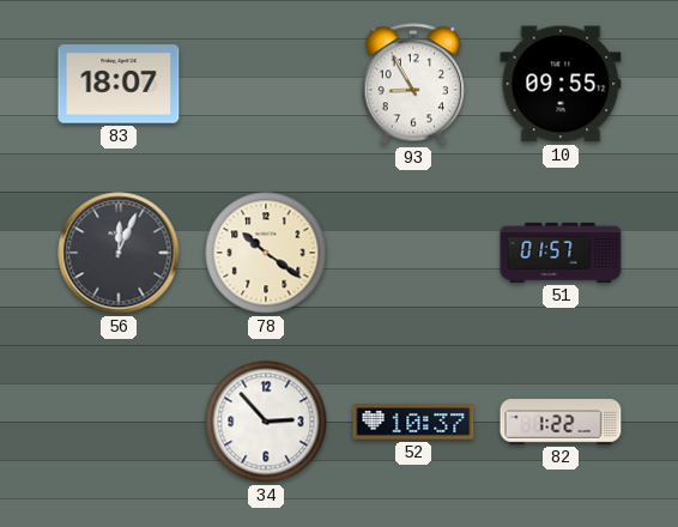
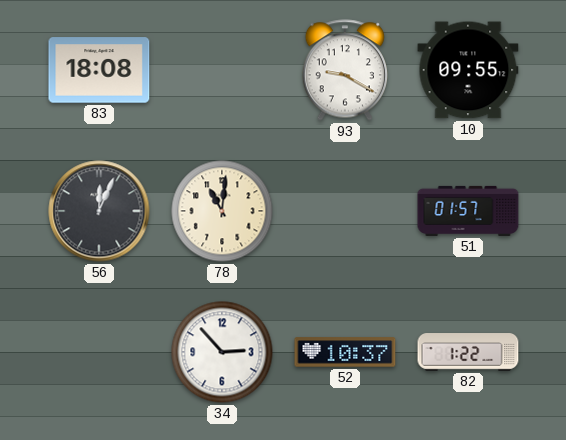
83: 18:07 -> 18:08 (99, 70)
93: 8:55 -> 9:20 (344, 70)
78: 10:21 -> 11:01 (222, 211)
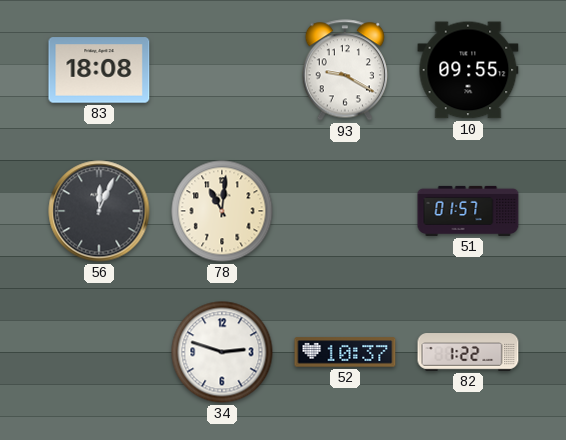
34: 2:53 -> 2:48 (222, 352)
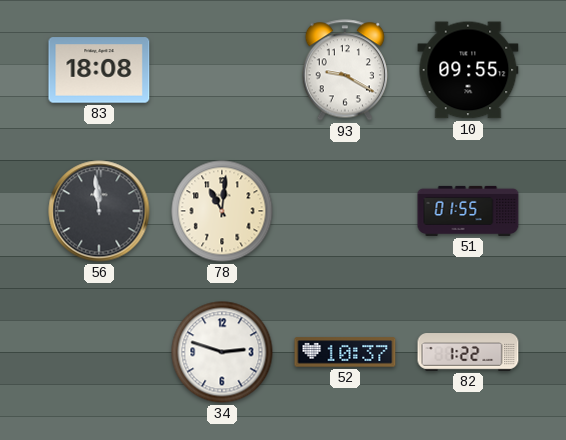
56: 12:04 -> 11:59 (99, 211)
51: 01:57 -> 01:55 (468, 211)
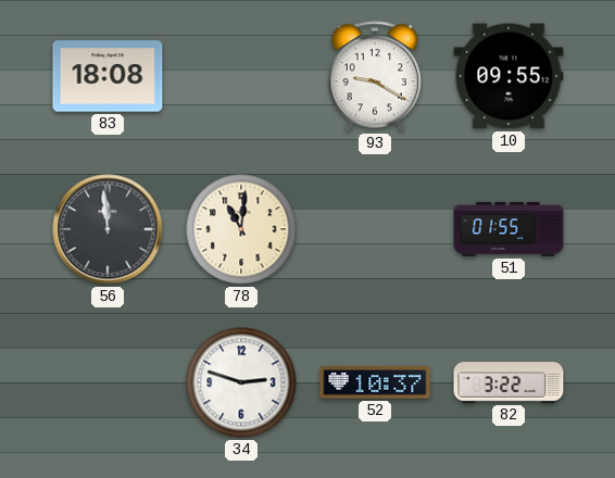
82: 1:22 -> 3:22 (509, 382)
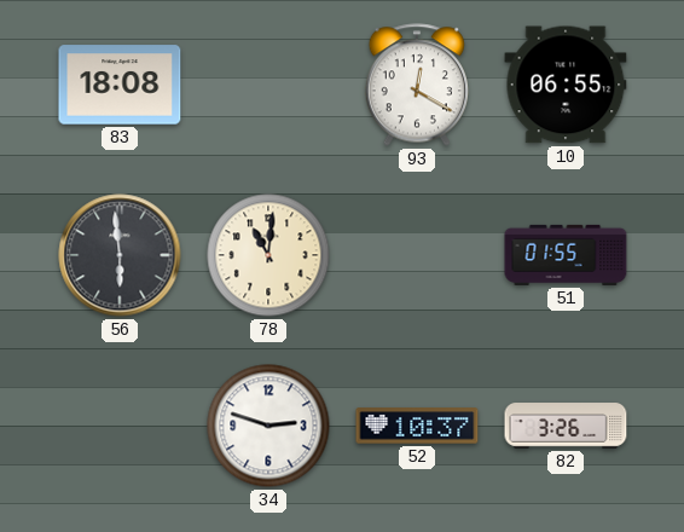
93: 9:20 -> 12:20 (416, 85)
10: 09:55 -> 06:55 (566, 85)
56: 11:59 -> 5:59 (120, 255)
82: 3:22 -> 3:26 (566, 426)
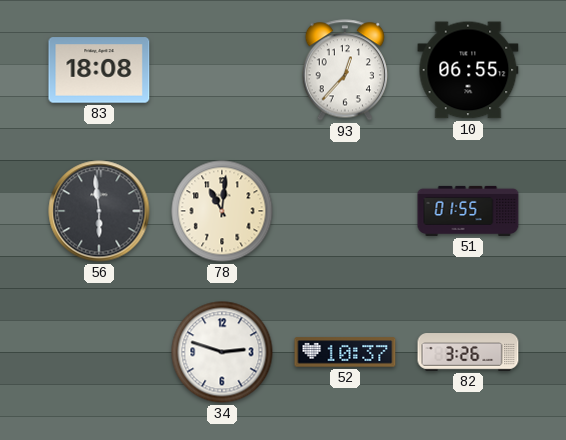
93: 12:20 -> 12:37 (344, 70)
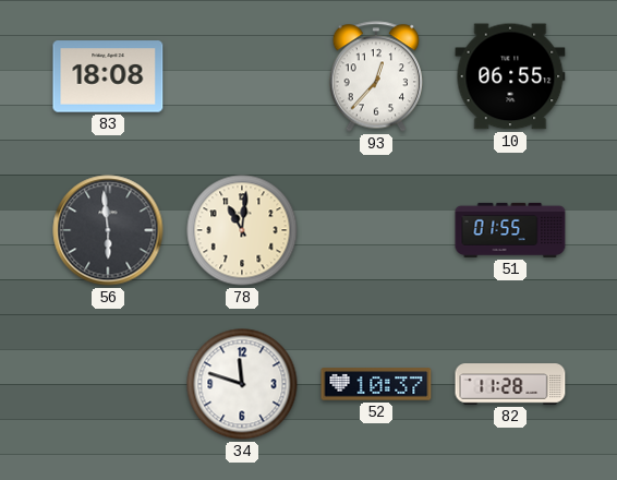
34: 2:48 -> 11:48 (242, 384)
82: 3:26 -> 11:28 (510, 384)
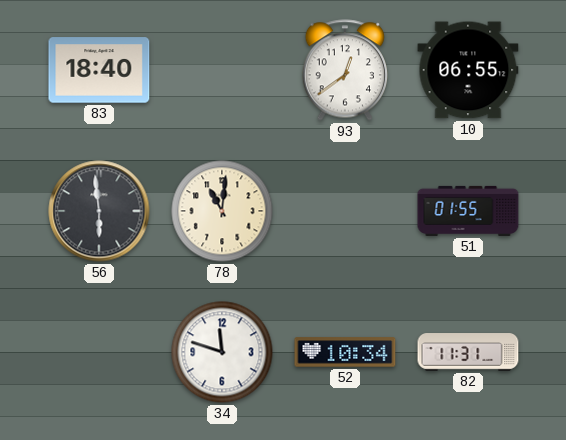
83: 18:08 -> 18:40 (99, 70)
93: 12:37 -> 12:39 (344, 70)
52: 10:37 -> 10:34 (345, 352)
82: 11:28 -> 11:31 (468, 352)
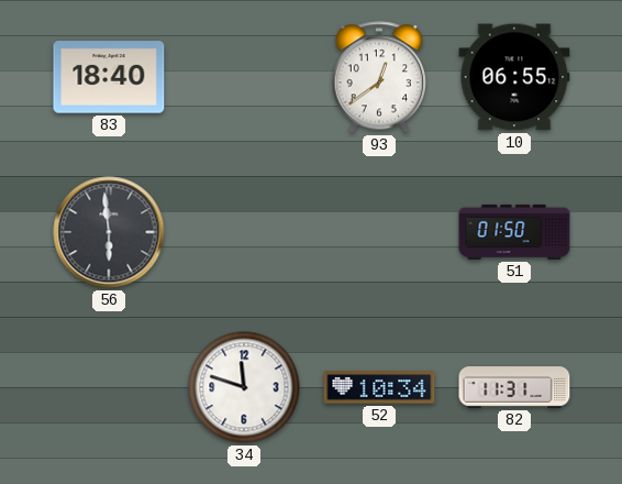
78: 11:01 -> none (222, 211)
51: 01:55 -> 01:50 (514, 232)
